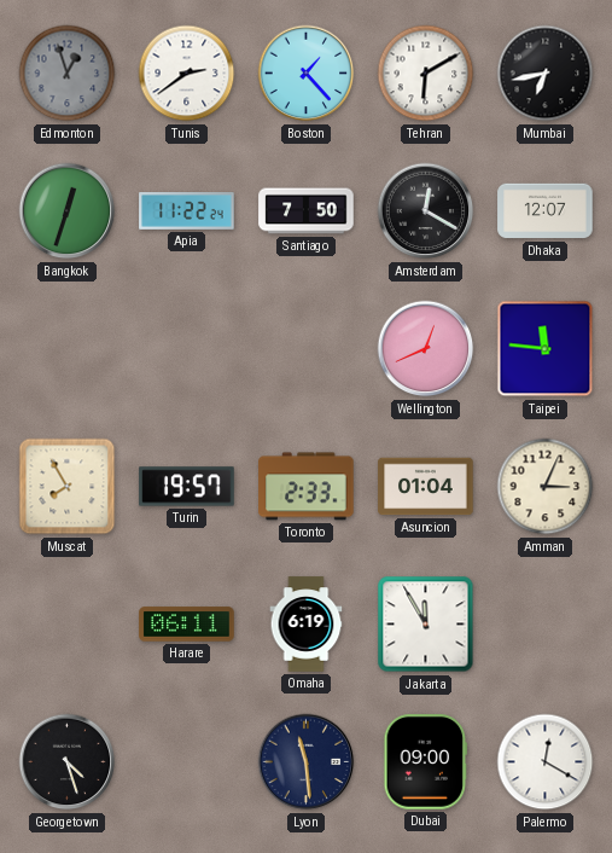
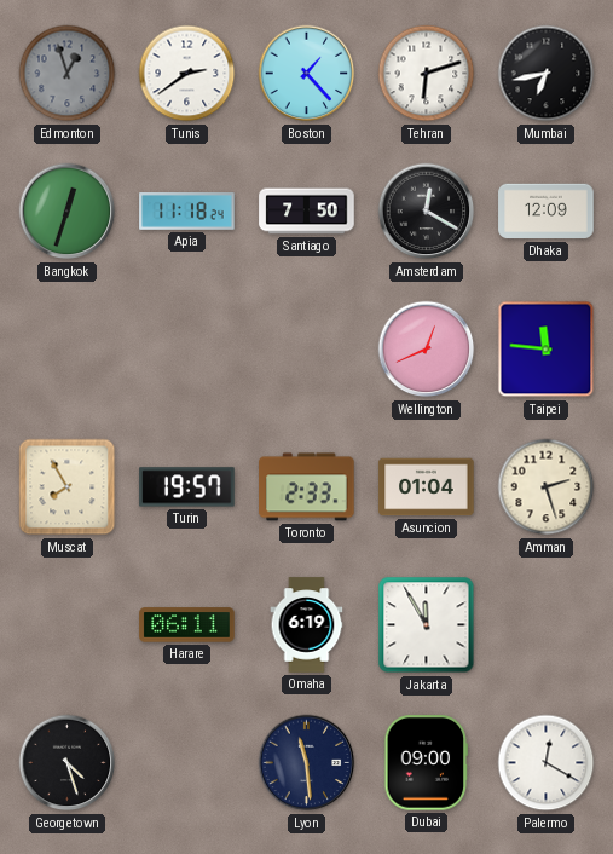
Tehran: 6:10 -> 6:12 (427, 74)
Apia: 11:22 -> 11:18 (187, 212)
Dhaka: 12:07 -> 12:09 (547, 212)
Amman: 3:04 -> 2:27 (547, 487)
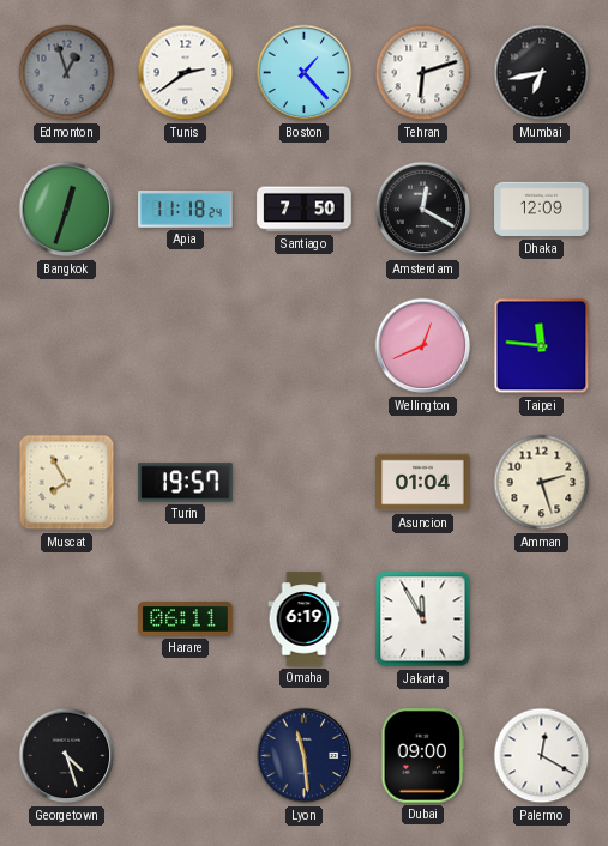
Toronto: 2:33 -> none (307, 487)
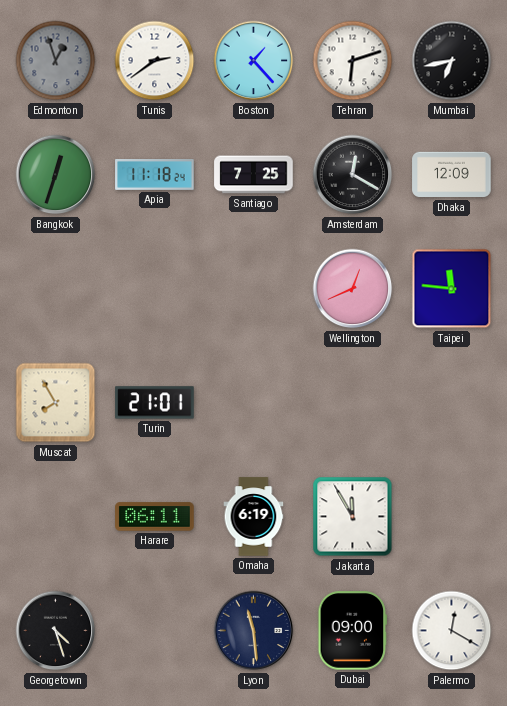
Santiago: 7:50 -> 7:25 (254, 175)
Turin: 19:57 -> 21:01 (155, 403)
Asuncion: 01:04 -> none (423, 483)
Amman: 2:27 -> none (542, 483)
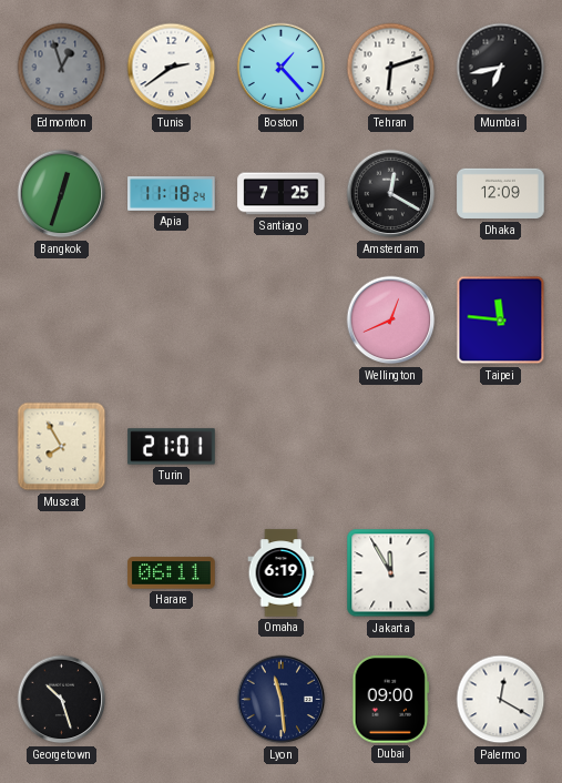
Georgetown: 4:27 -> 10:27 (62, 700)
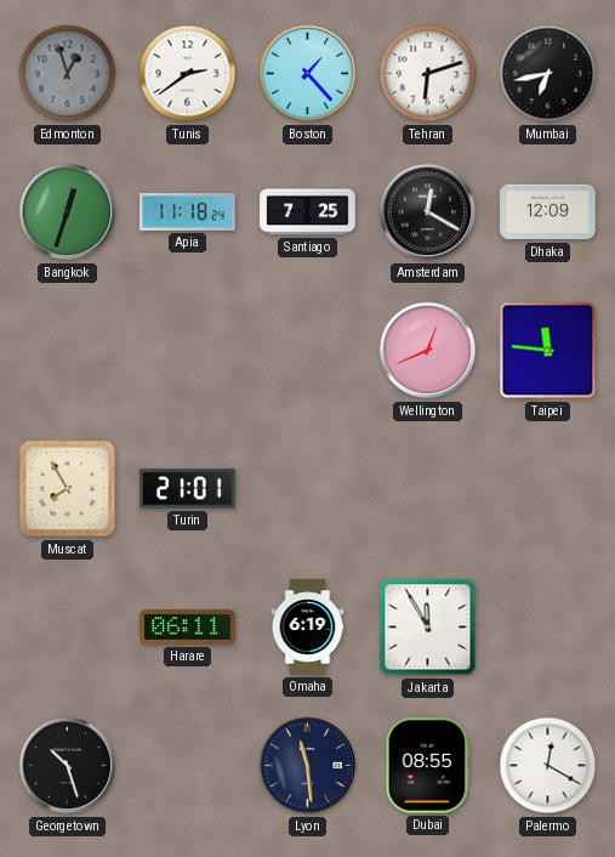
Dubai: 09:00 -> 08:55 (428, 766)
